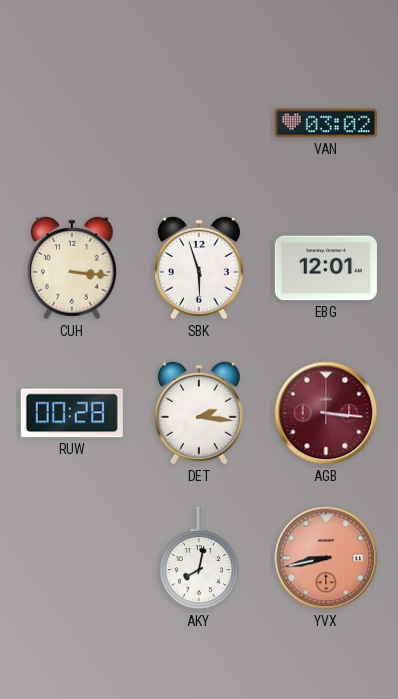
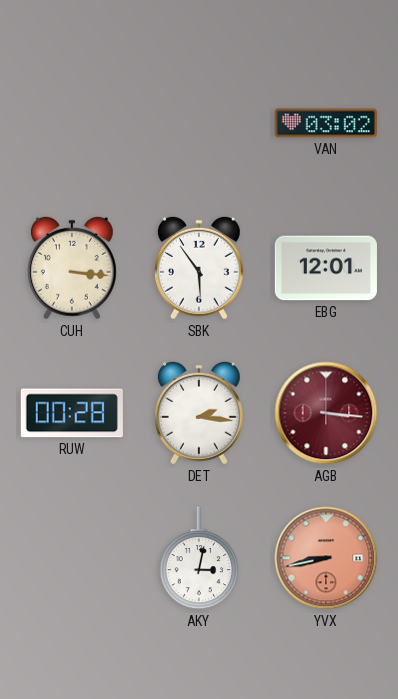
SBK: 5:57 -> 5:54 (199, 268)
AKY: 8:02 -> 3:02 (199, 558)
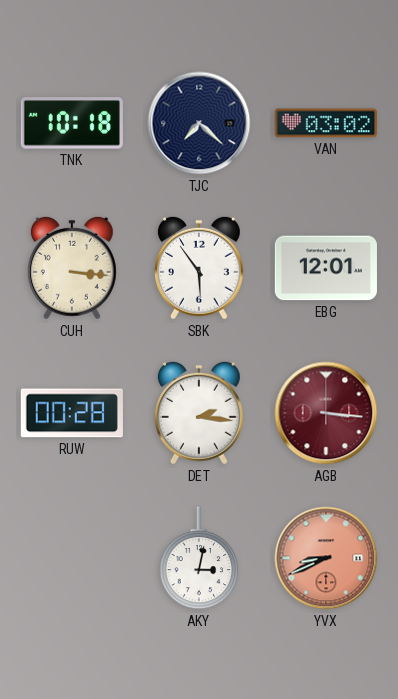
TNK: none -> 10:18 (72, 123)
TJC: none -> 7:22 (199, 123)
YVX: 8:43 -> 8:41 (326, 558)
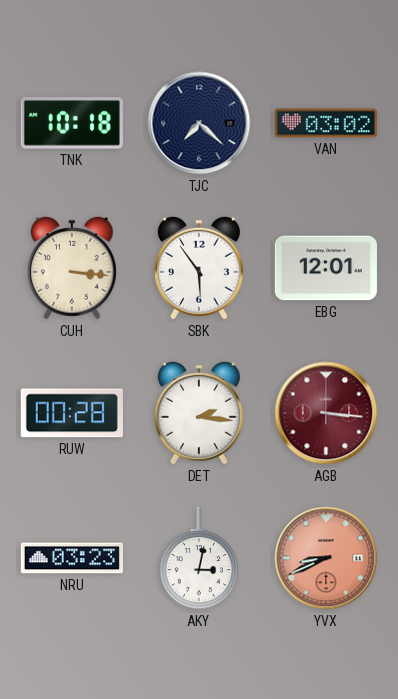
NRU: none -> 03:23 (72, 558)
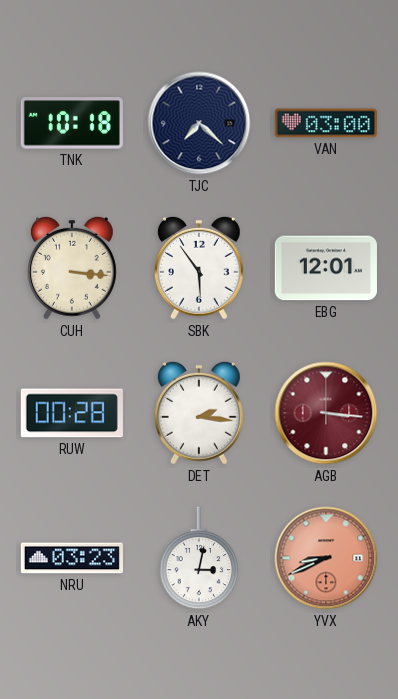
VAN: 03:02 -> 03:00 (326, 123)
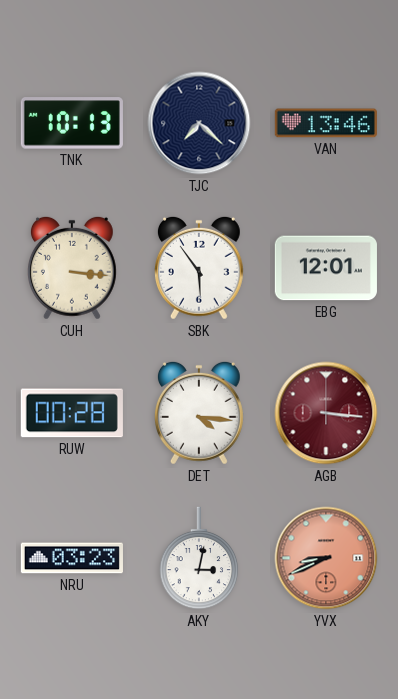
TNK: 10:18 -> 10:13 (72, 123)
VAN: 03:00 -> 13:46 (326, 123)
DET: 2:16 -> 4:16 (199, 413)
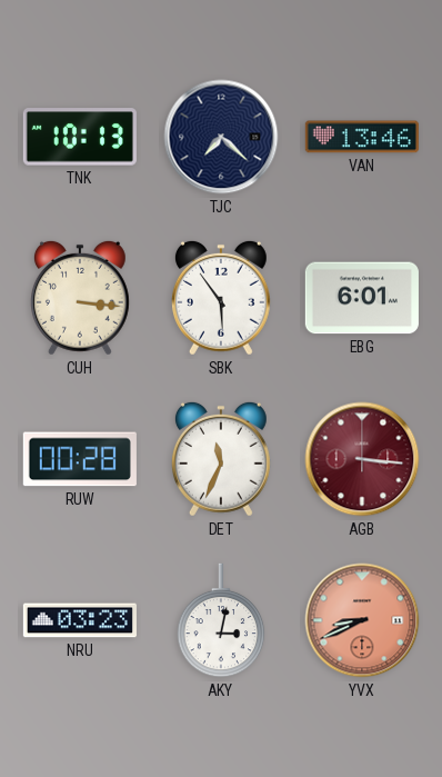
EBG: 12:01 -> 6:01 (362, 298)
DET: 4:16 -> 11:34 (221, 459)
